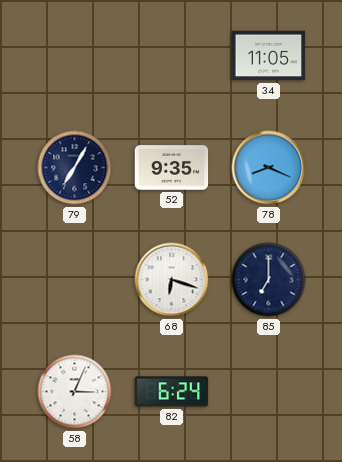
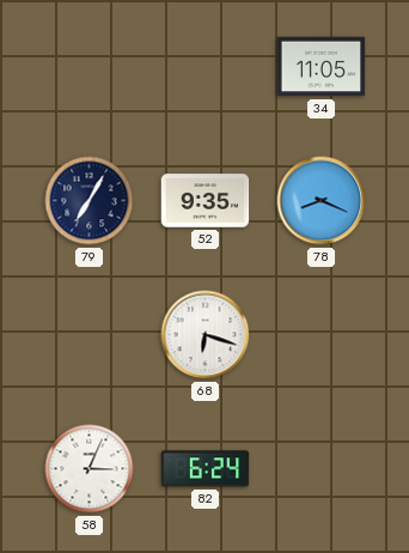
85: 7:00 -> none (269, 280)
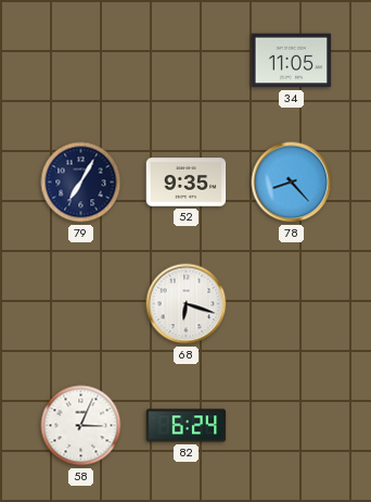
78: 8:19 -> 8:23 (292, 183)
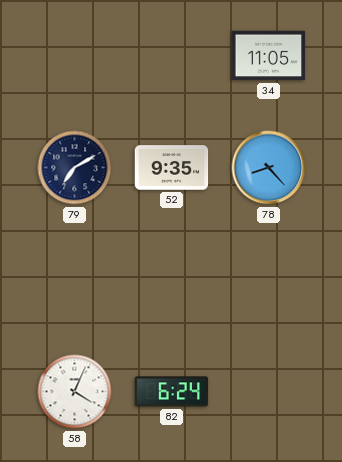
79: 7:05 -> 7:10 (75, 168)
68: 6:18 -> none (187, 304)
58: 3:04 -> 4:04 (75, 392)
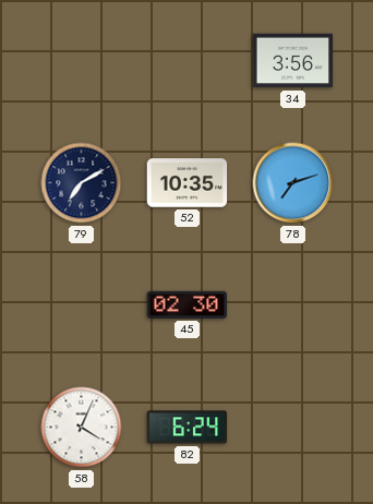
34: 11:05 -> 3:56 (293, 61)
52: 9:35 -> 10:35 (188, 183)
78: 8:23 -> 7:12 (293, 183)
45: none -> 02:30 (188, 304)
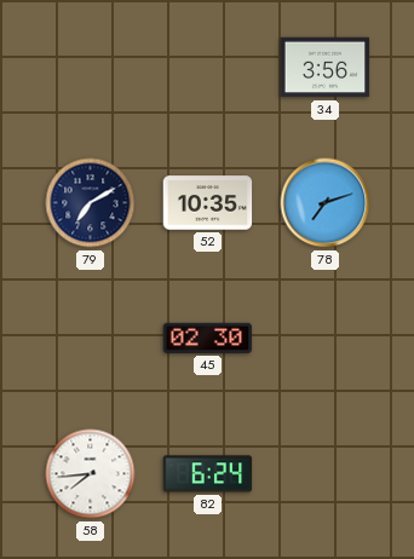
58: 4:04 -> 7:44 (91, 474)
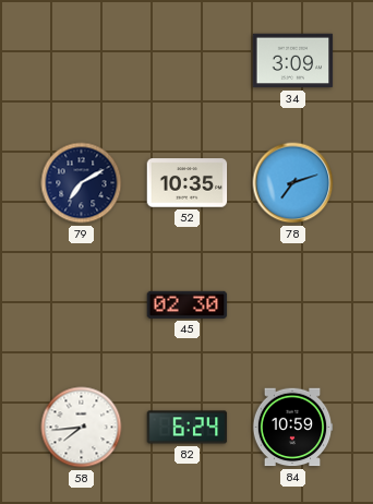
34: 3:56 -> 3:09 (293, 61)
84: none -> 10:59 (292, 428)
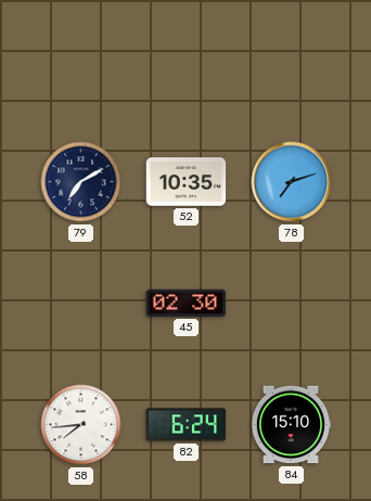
34: 3:09 -> none (293, 61)
84: 10:59 -> 15:10 (291, 425)
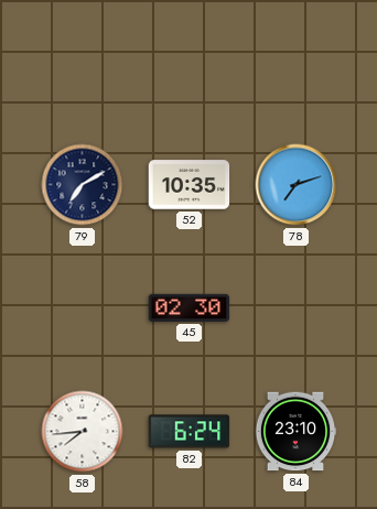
84: 15:10 -> 23:10 (295, 432)
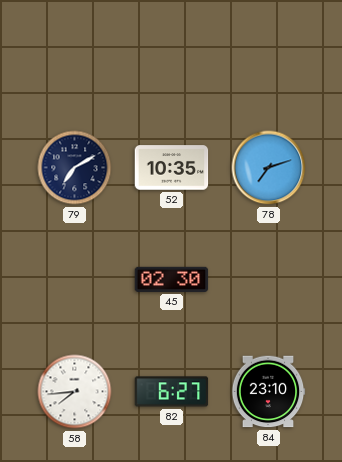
82: 6:24 -> 6:27 (172, 392)
